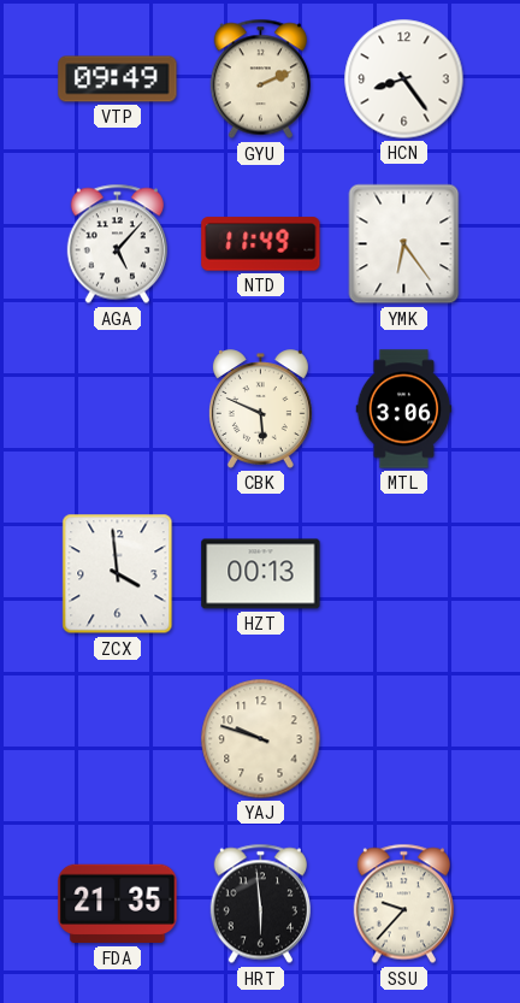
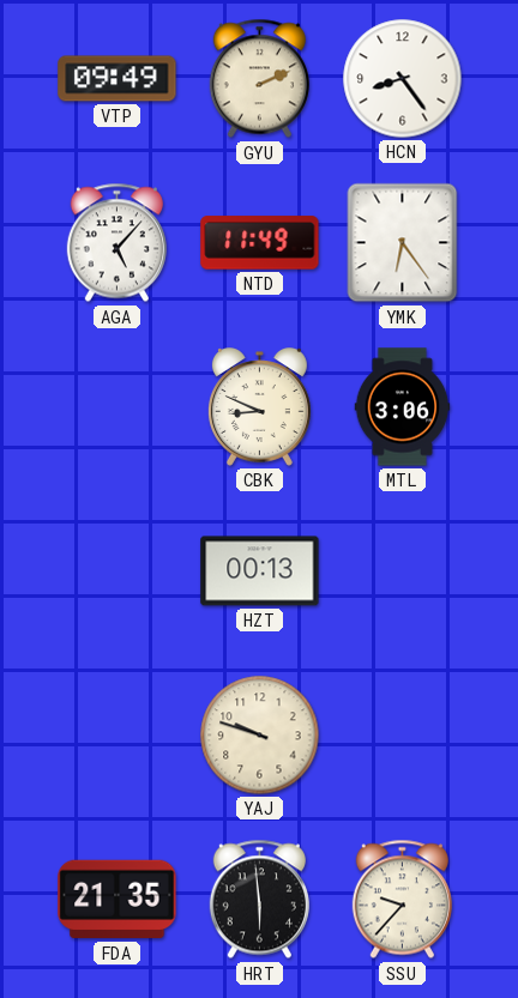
CBK: 5:49 -> 8:49 (259, 407)
ZCX: 3:59 -> none (118, 574)
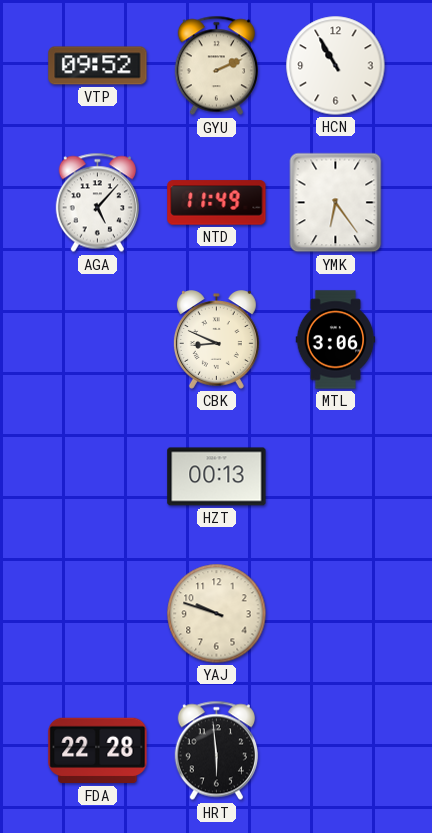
VTP: 09:49 -> 09:52 (98, 66)
HCN: 8:24 -> 10:55 (336, 66)
FDA: 21:35 -> 22:28 (98, 751)
SSU: 9:37 -> none (402, 900)
